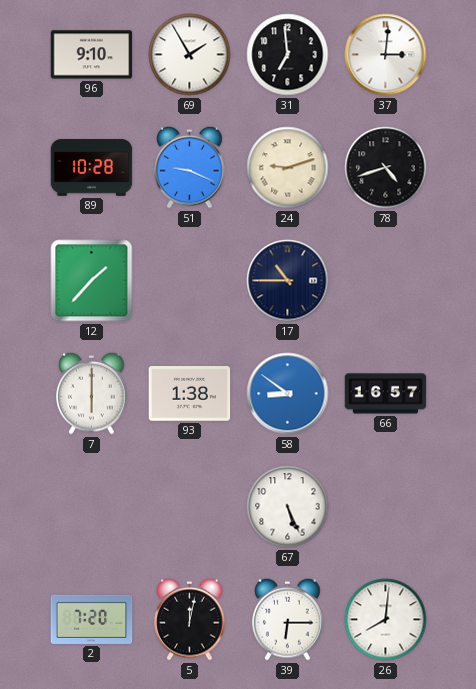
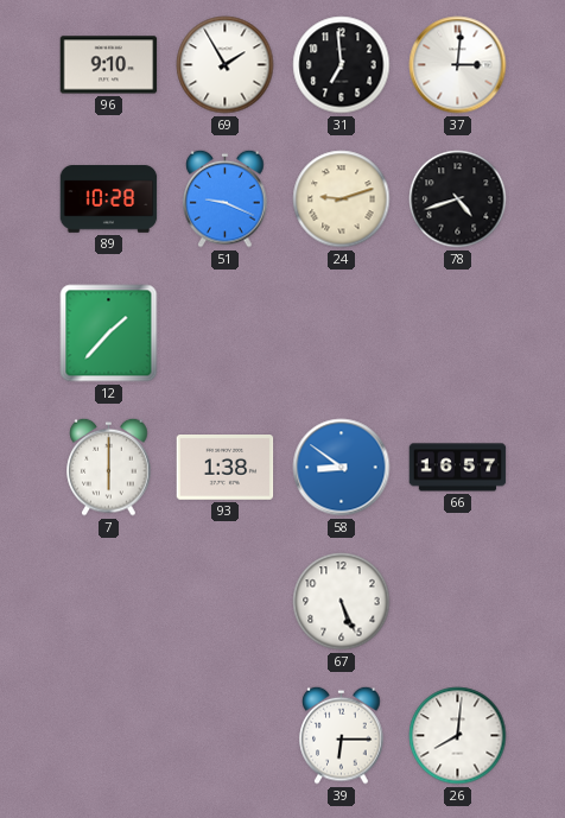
17: 10:45 -> none (288, 281)
2: 7:20 -> none (92, 619)
5: 12:02 -> none (190, 619)
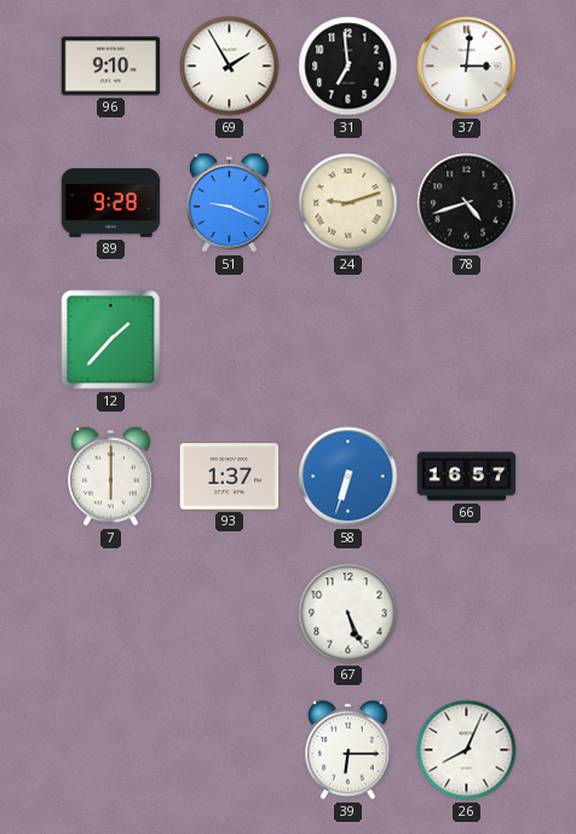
89: 10:28 -> 9:28 (111, 203)
93: 1:38 -> 1:37 (230, 477)
58: 8:51 -> 6:33 (349, 477)
26: 8:01 -> 8:04 (467, 750)
